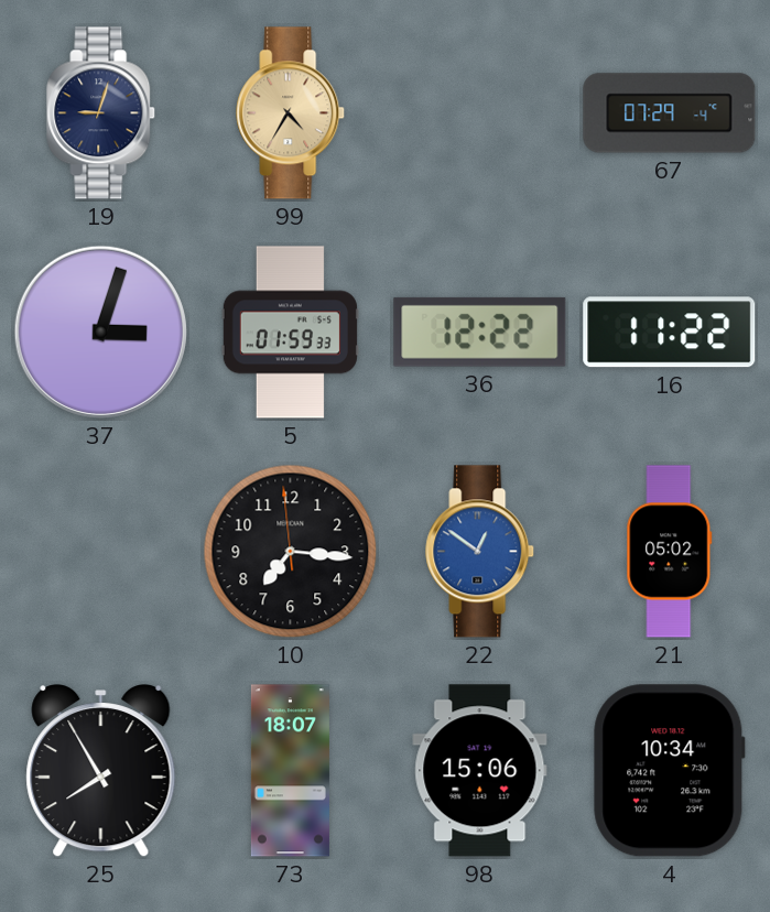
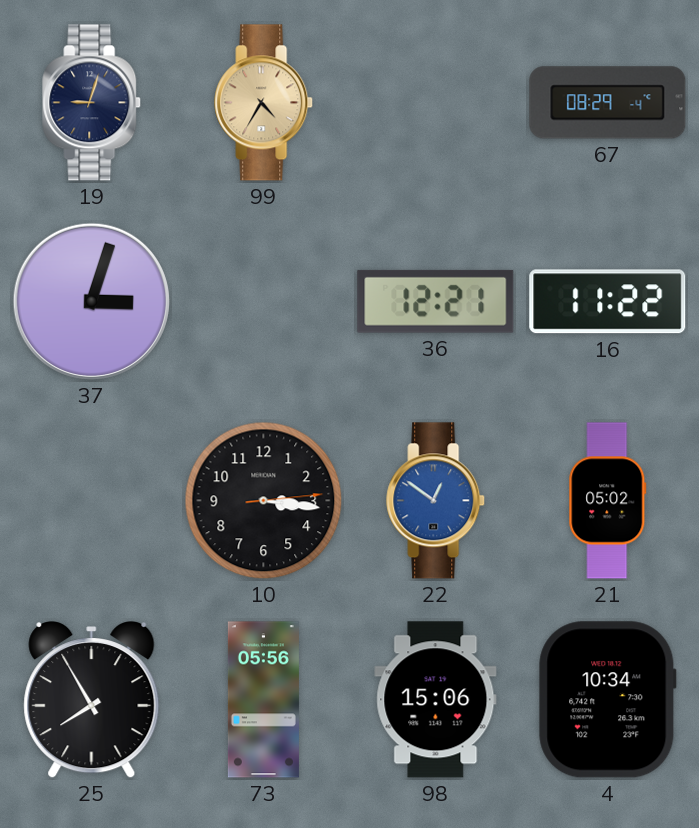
67: 07:29 -> 08:29 (608, 103)
5: 01:59 -> none (290, 333)
36: 12:22 -> 12:21 (436, 301)
10: 7:15 -> 3:16 (264, 501)
73: 18:07 -> 05:56 (263, 700)
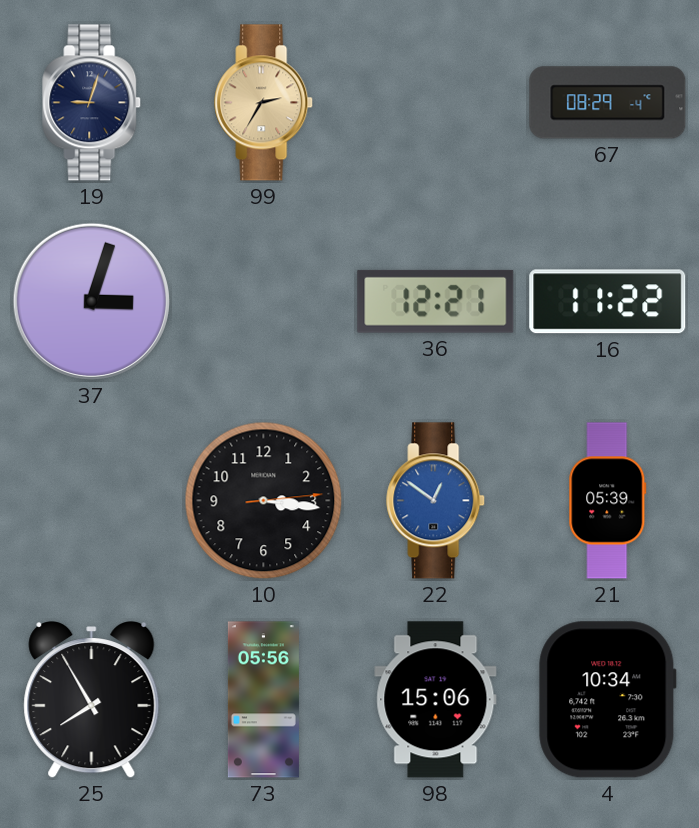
99: 4:35 -> 2:35 (264, 103)
21: 05:02 -> 05:39 (608, 501)
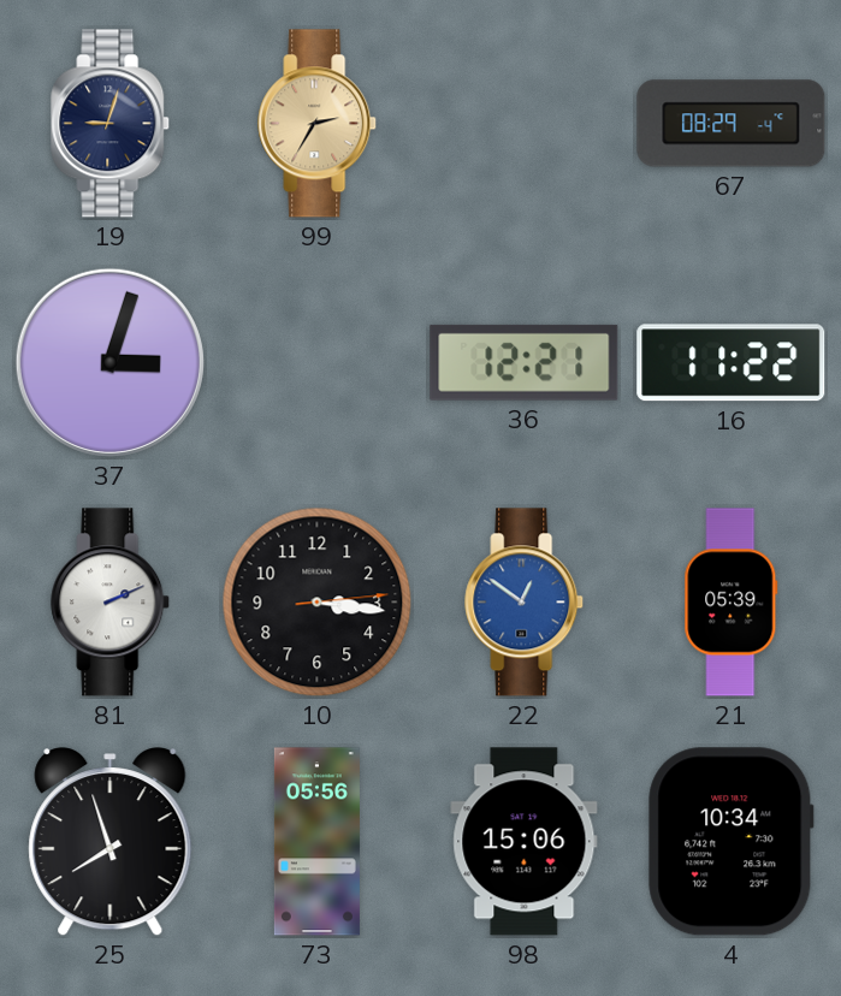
81: none -> 2:11 (111, 603)
25: 7:55 -> 7:57 (111, 843)
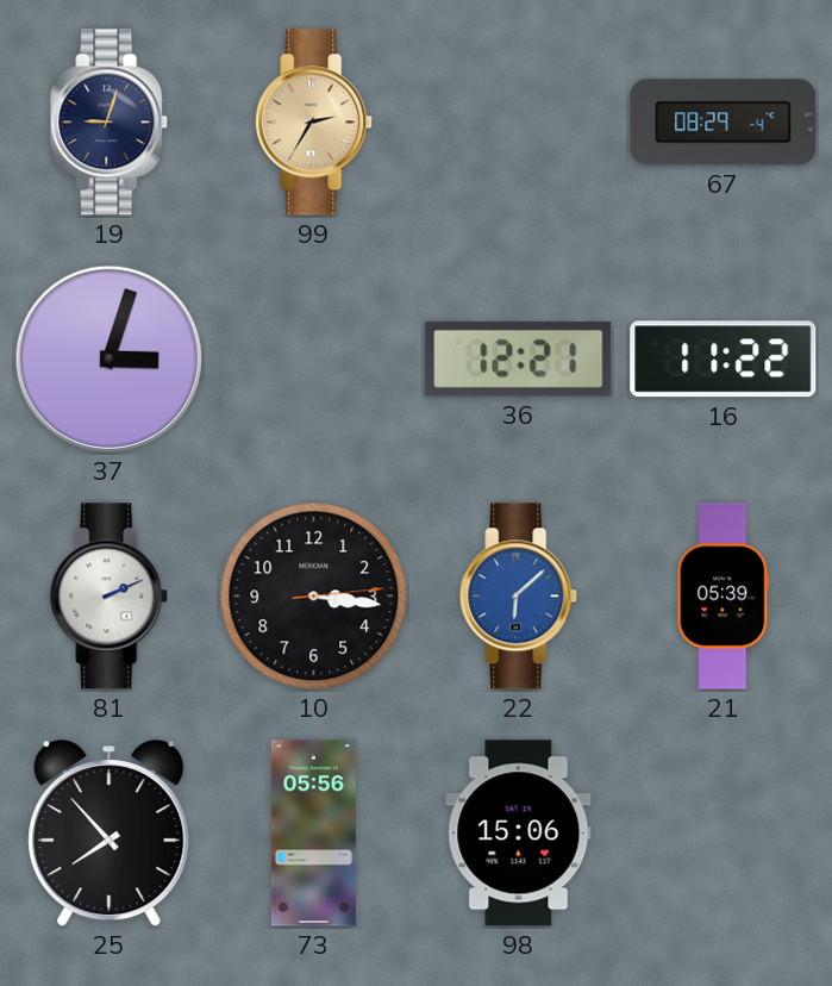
22: 12:51 -> 6:08 (519, 597)
25: 7:57 -> 7:53 (110, 835)
4: 10:34 -> none (732, 842)
